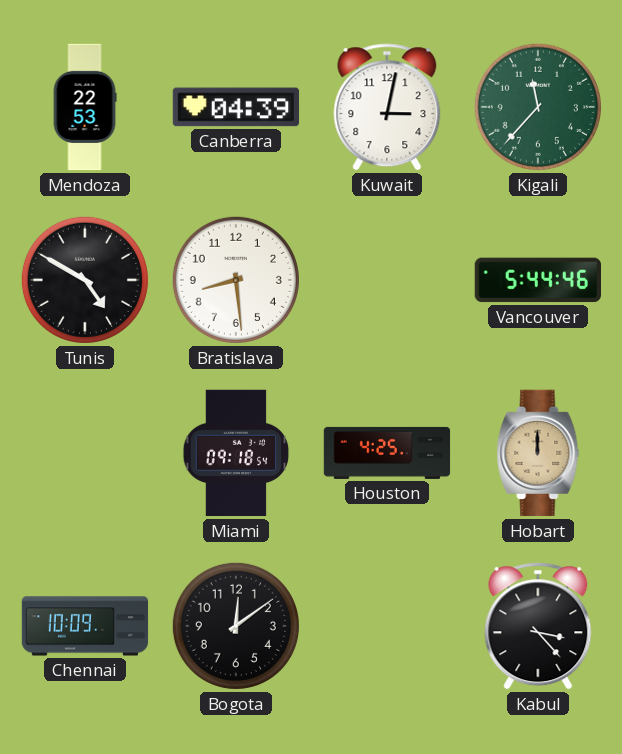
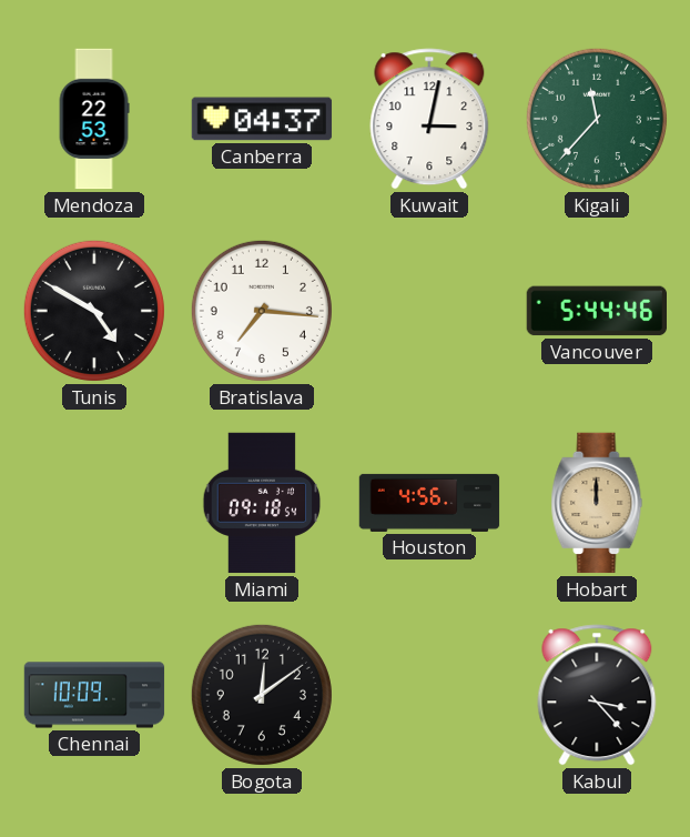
Canberra: 04:39 -> 04:37 (262, 119)
Bratislava: 8:29 -> 7:16 (262, 311)
Houston: 4:25 -> 4:56 (429, 503)
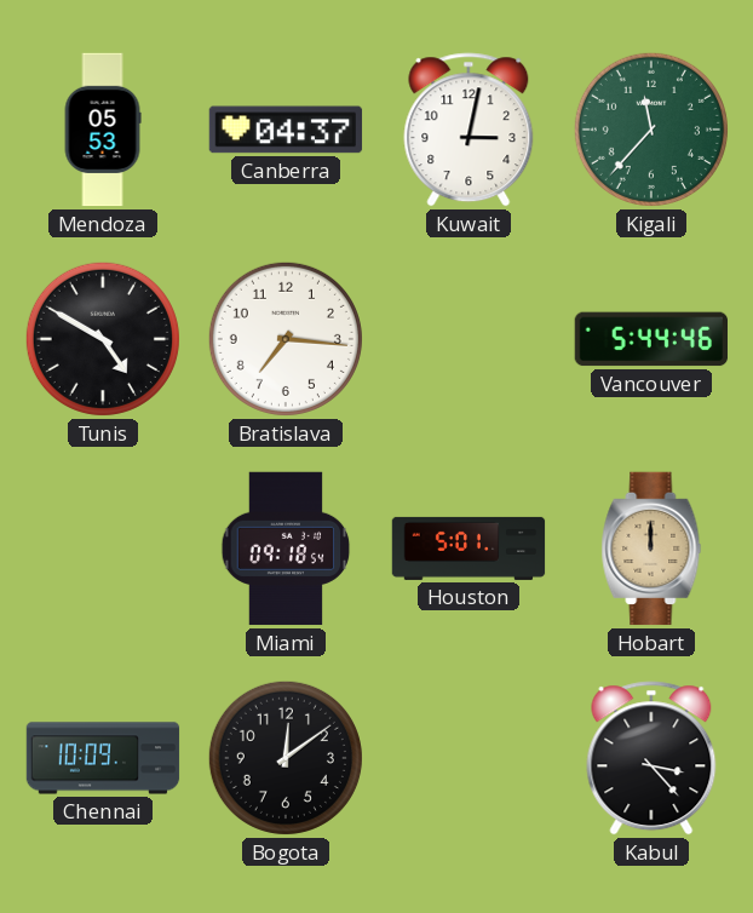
Mendoza: 22:53 -> 05:53 (103, 130)
Houston: 4:56 -> 5:01 (469, 549)
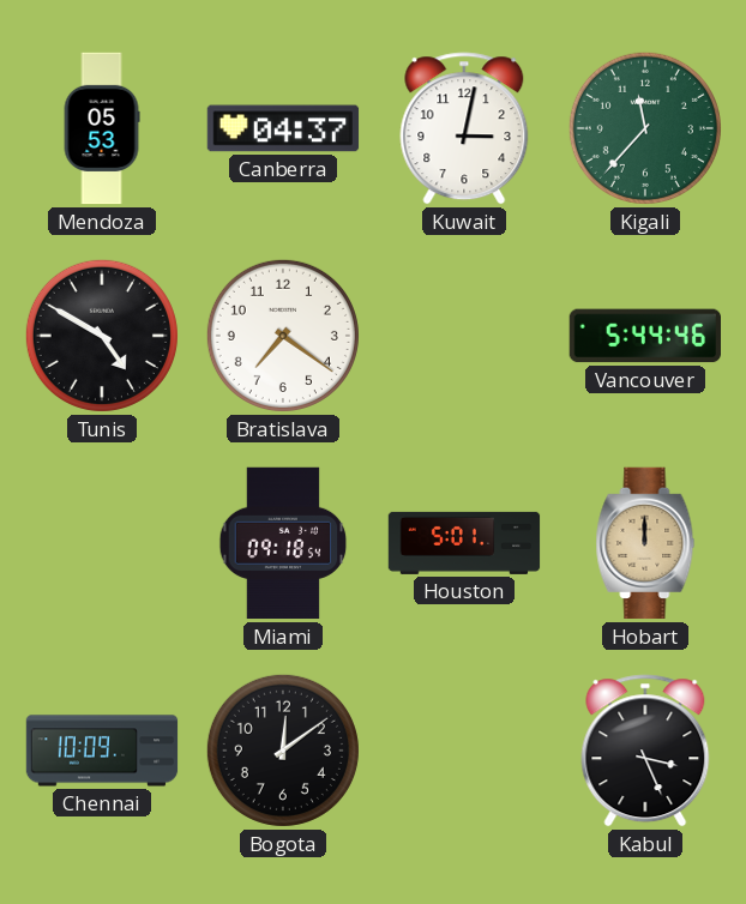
Bratislava: 7:16 -> 7:21 (283, 336)
Kabul: 3:23 -> 3:26 (645, 751)
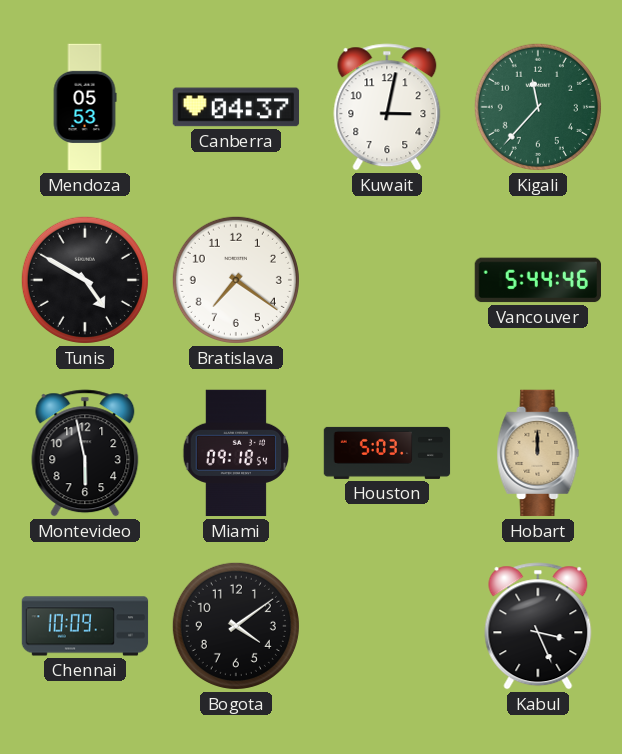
Montevideo: none -> 5:58 (85, 453)
Houston: 5:01 -> 5:03 (387, 453)
Bogota: 12:09 -> 4:09 (236, 626)
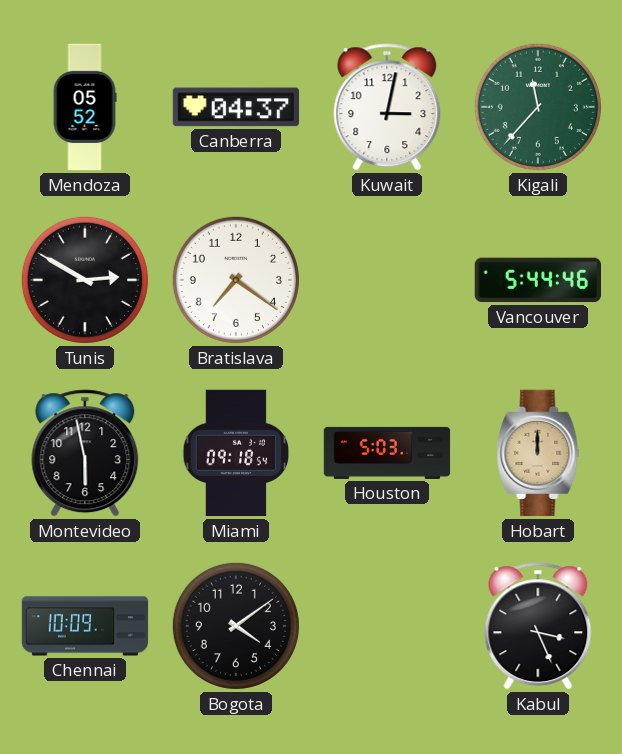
Mendoza: 05:53 -> 05:52 (85, 107)
Tunis: 4:50 -> 2:50 (85, 280)
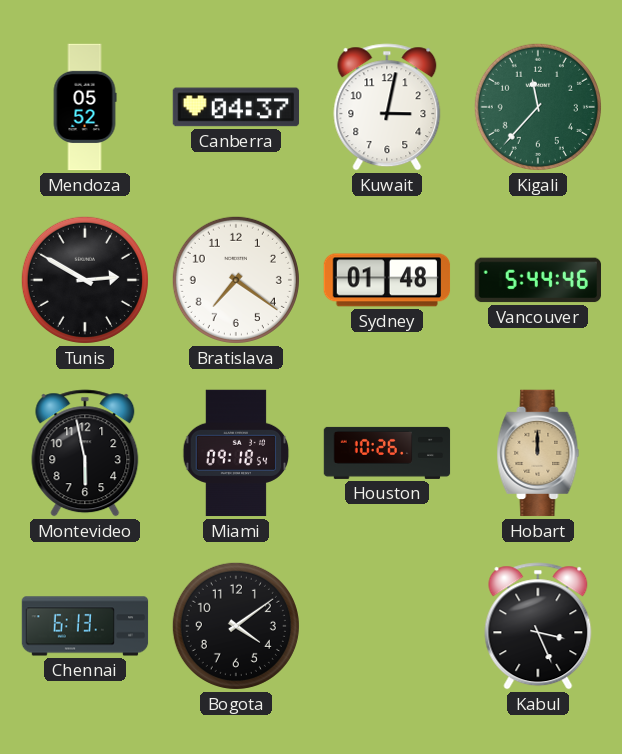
Sydney: none -> 01:48 (387, 280)
Houston: 5:03 -> 10:26 (387, 453)
Chennai: 10:09 -> 6:13 (85, 626)
